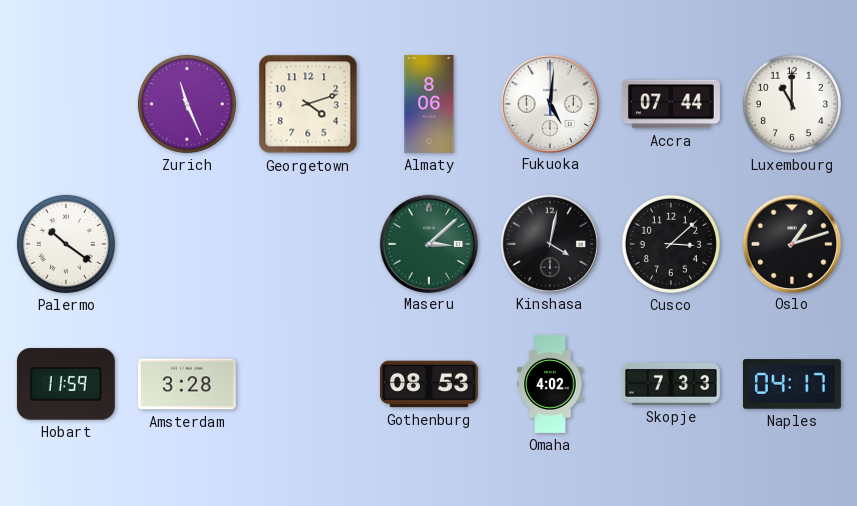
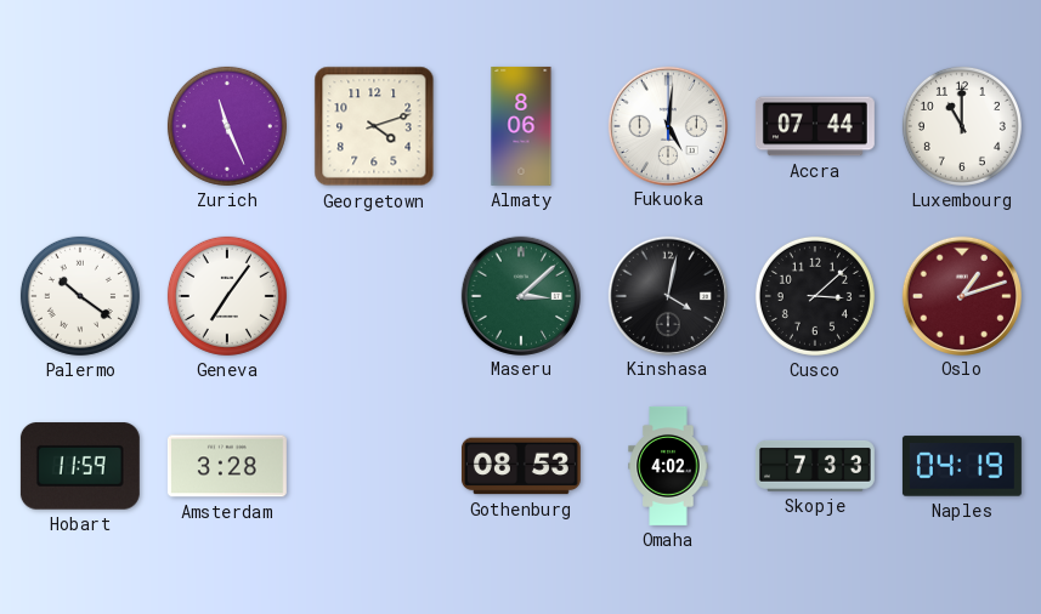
Geneva: none -> 7:06 (227, 296)
Oslo dial: black -> burgundy (961, 295)
Naples: 04:17 -> 04:19 (962, 466)
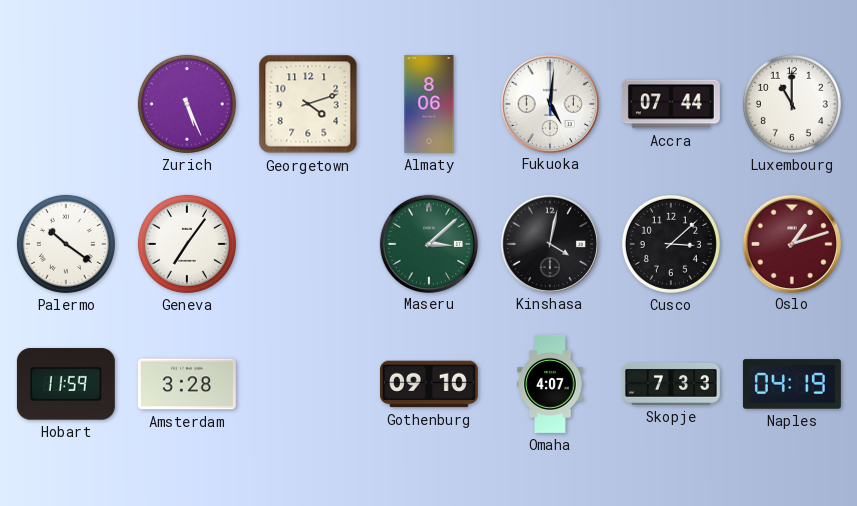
Zurich: 11:26 -> 5:26 (187, 104)
Gothenburg: 08:53 -> 09:10 (429, 384)
Omaha: 4:02 -> 4:07 (550, 384)
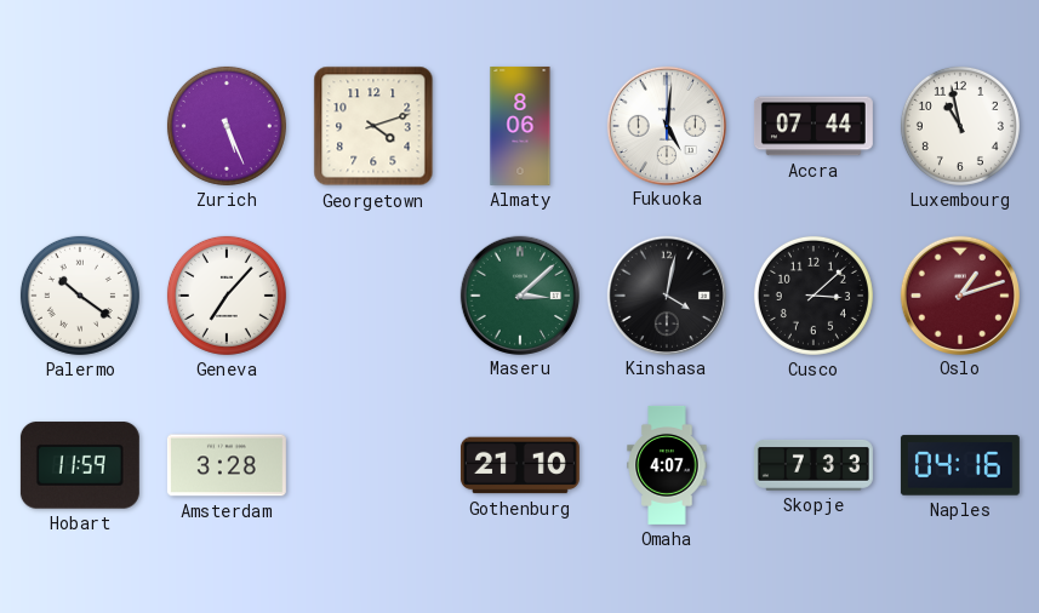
Luxembourg: 11:00 -> 10:58 (960, 126)
Geneva: 7:06 -> 7:07 (227, 296)
Gothenburg: 09:10 -> 21:10 (520, 465)
Naples: 04:19 -> 04:16 (960, 465)
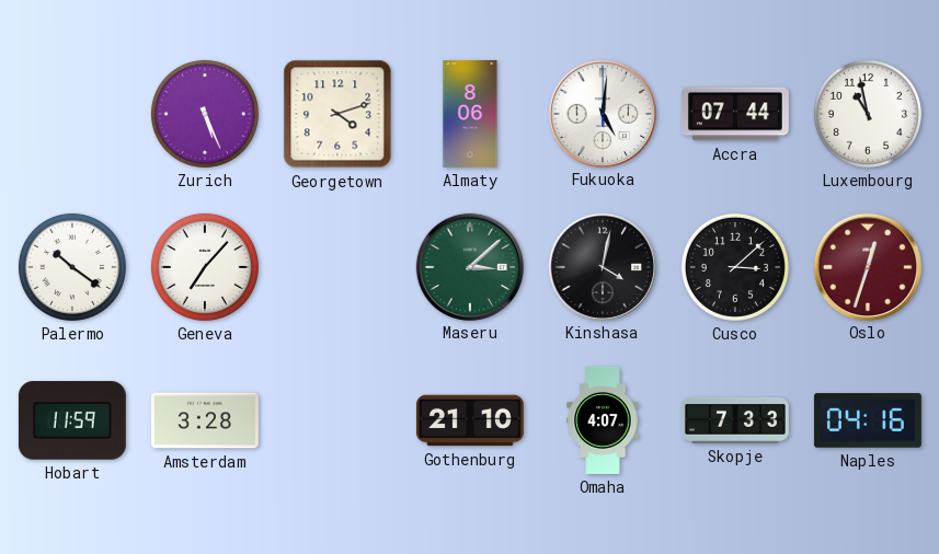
Oslo: 1:12 -> 12:33 (867, 266)
